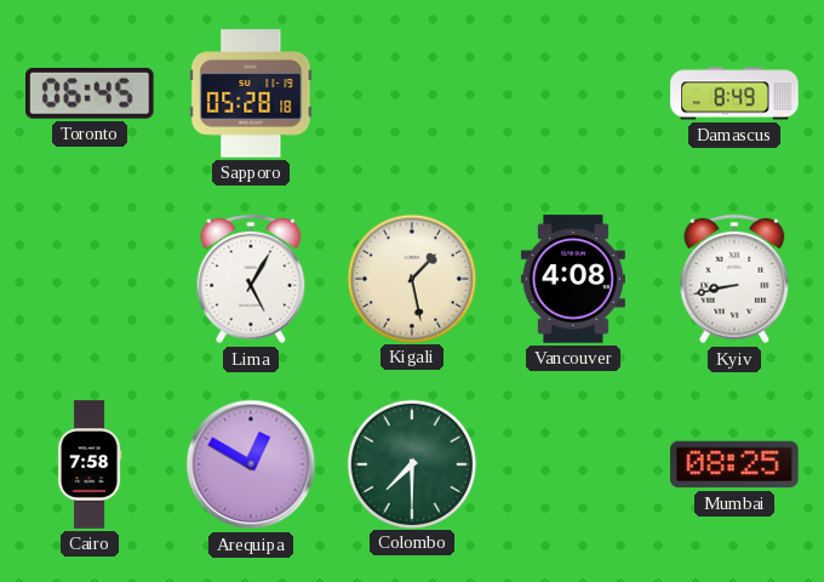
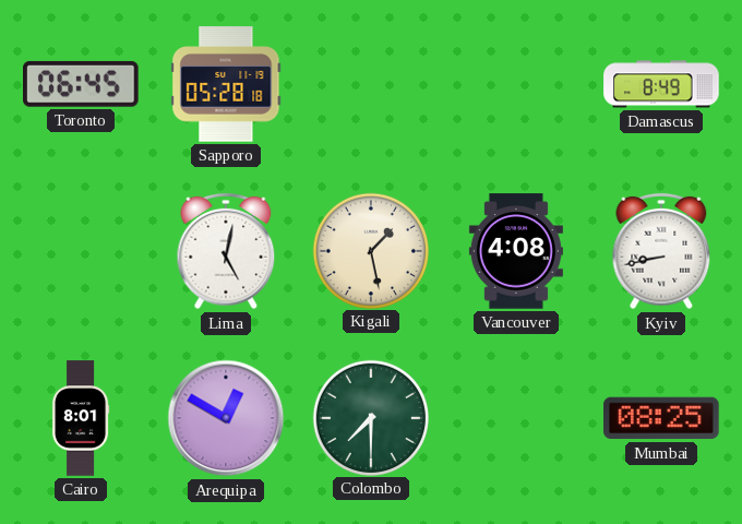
Lima: 5:05 -> 5:02 (226, 251)
Cairo: 7:58 -> 8:01 (81, 418)
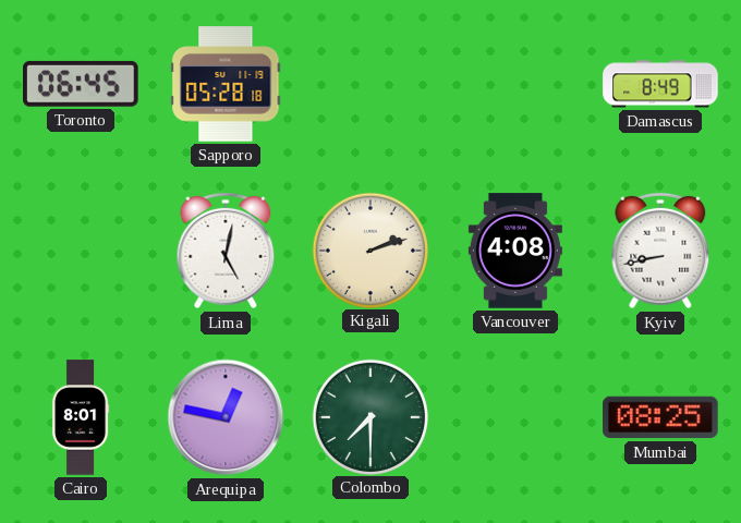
Kigali: 1:28 -> 2:12 (369, 250)
Arequipa: 12:50 -> 12:47 (226, 417)
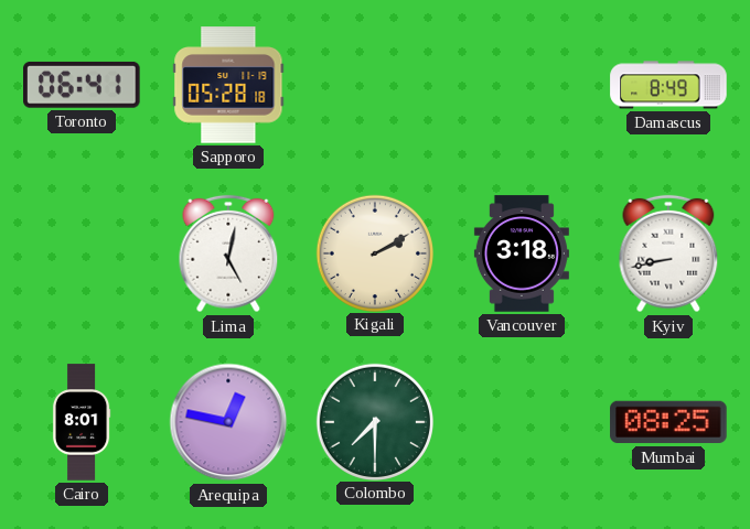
Toronto: 06:45 -> 06:41 (83, 85)
Kigali: 2:12 -> 2:10 (374, 252)
Vancouver: 4:08 -> 3:18 (522, 253)
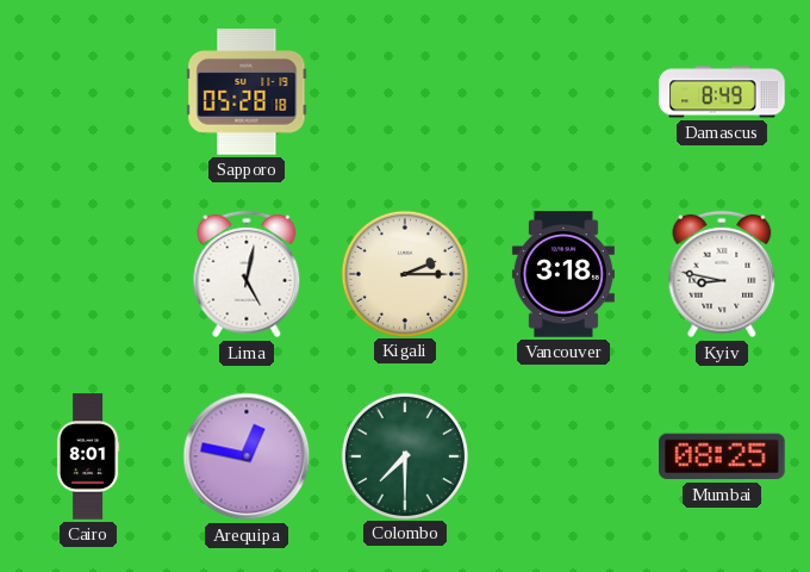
Toronto: 06:41 -> none (83, 85)
Kigali: 2:10 -> 2:15 (404, 273)
Kyiv: 8:43 -> 8:47 (722, 274)
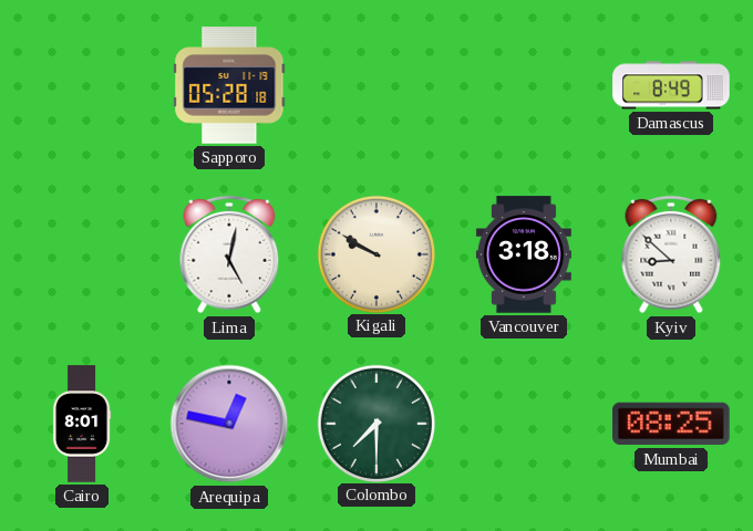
Kigali: 2:15 -> 9:50 (375, 253)
Kyiv: 8:47 -> 8:52 (671, 254)
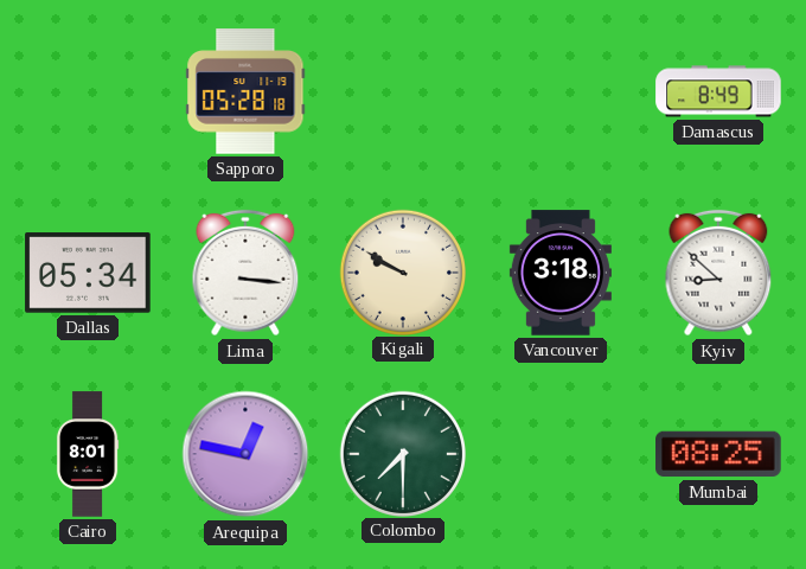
Dallas: none -> 05:34 (88, 273)
Lima: 5:02 -> 3:16 (245, 273)
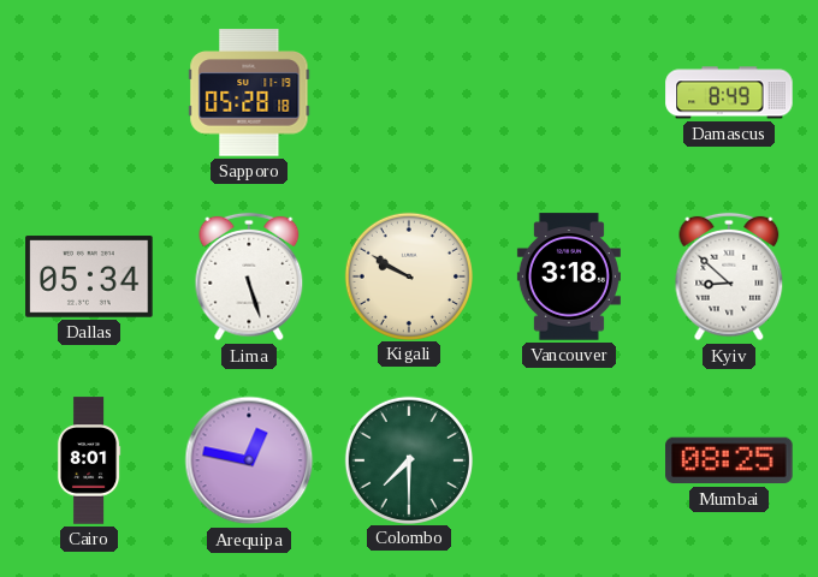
Lima: 3:16 -> 5:27 (249, 276)
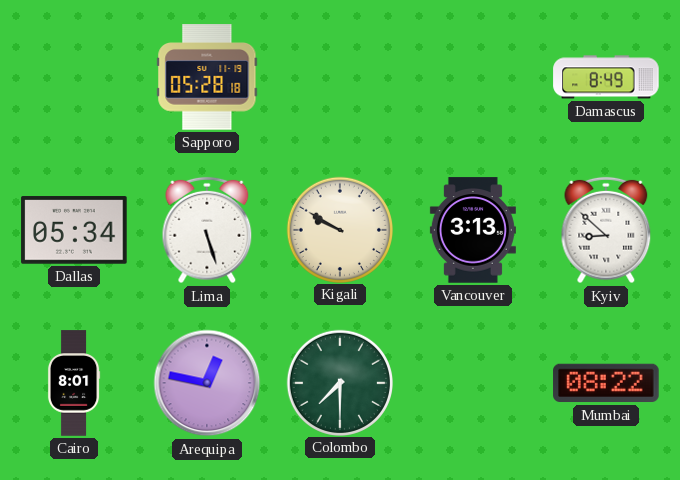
Vancouver: 3:18 -> 3:13 (473, 230)
Mumbai: 08:25 -> 08:22 (606, 383)
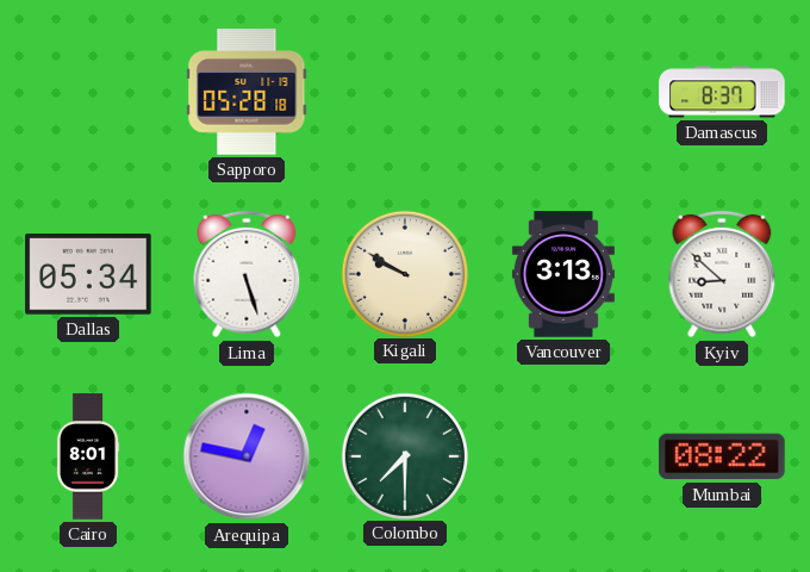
Damascus: 8:49 -> 8:37 (722, 92)
